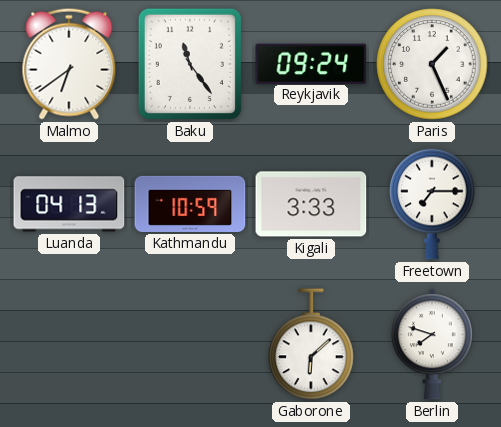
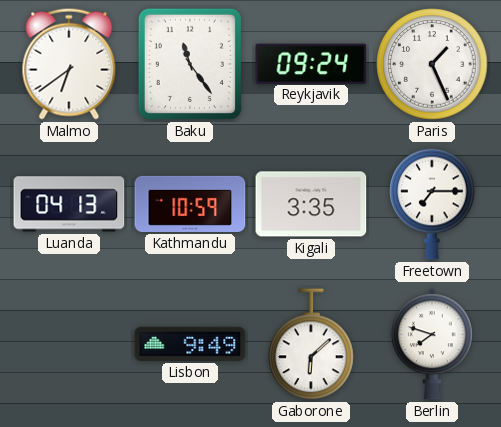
Kigali: 3:33 -> 3:35 (311, 204)
Lisbon: none -> 9:49 (190, 344)
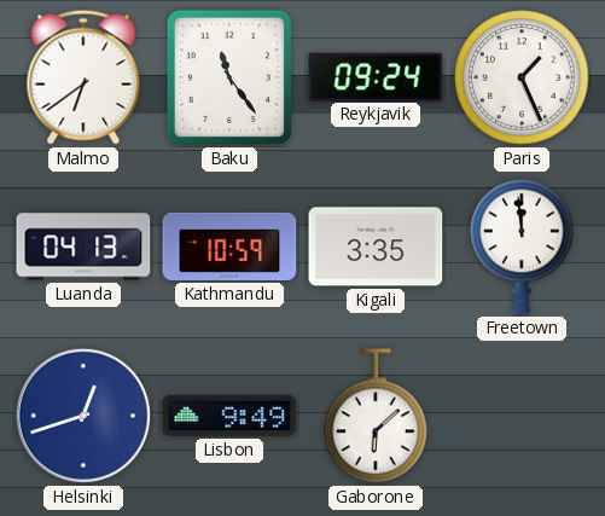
Freetown: 7:15 -> 11:59 (522, 247)
Helsinki: none -> 12:42 (83, 416)
Berlin: 7:48 -> none (432, 344)
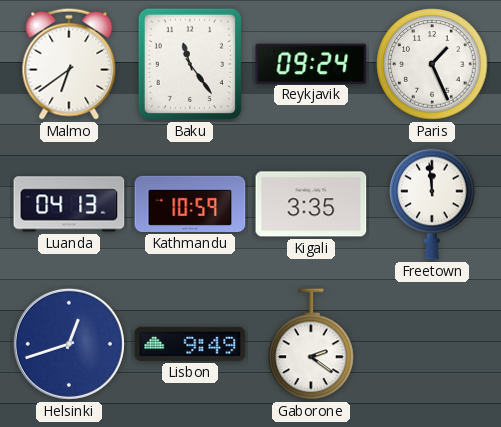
Gaborone: 6:08 -> 2:21 (311, 345)
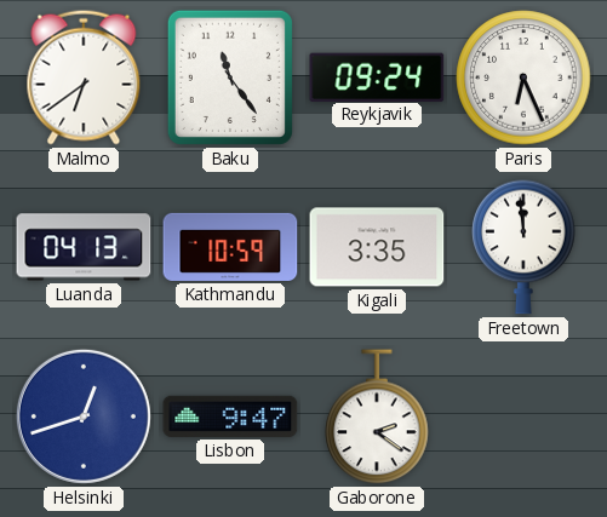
Paris: 1:26 -> 6:26 (523, 77)
Lisbon: 9:49 -> 9:47 (230, 417)
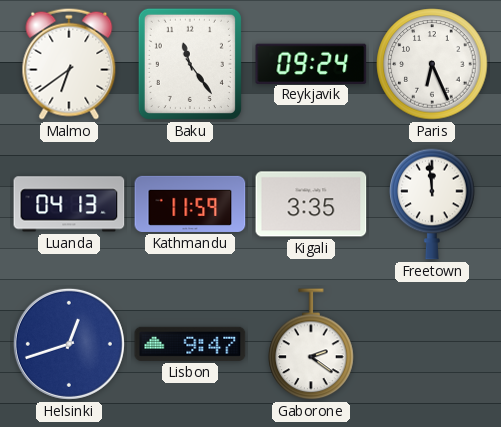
Kathmandu: 10:59 -> 11:59 (190, 204)
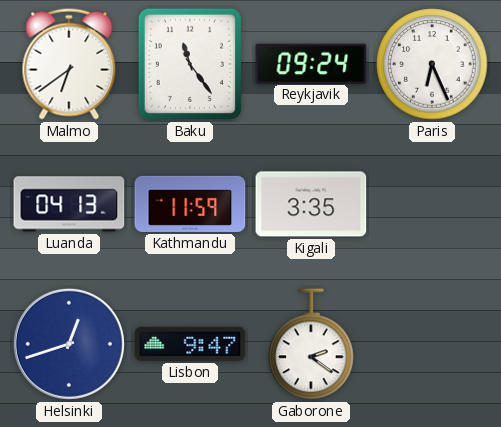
Freetown: 11:59 -> none (432, 204)
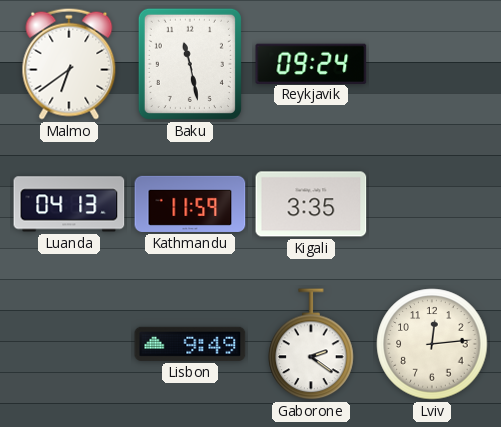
Baku: 11:24 -> 11:28 (190, 64)
Paris: 6:26 -> none (432, 64)
Helsinki: 12:42 -> none (69, 344)
Lisbon: 9:47 -> 9:49 (190, 344)
Lviv: none -> 12:14 (432, 344)
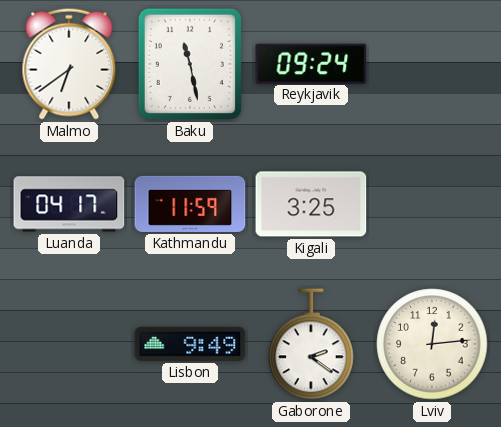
Luanda: 04:13 -> 04:17 (69, 204)
Kigali: 3:35 -> 3:25 (311, 204)
